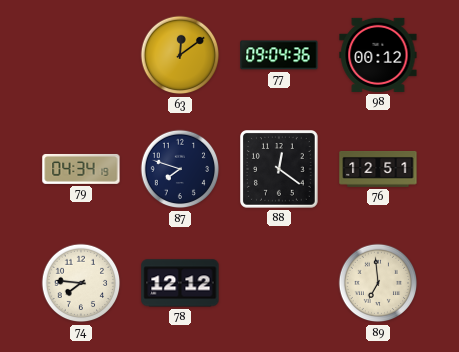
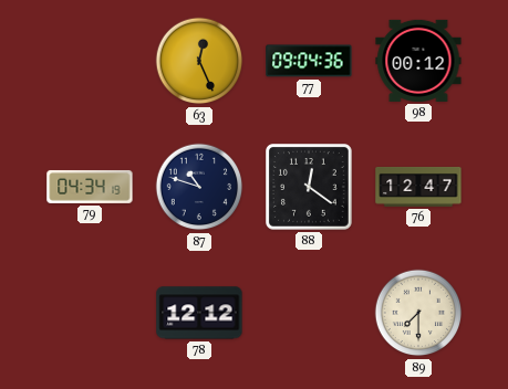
63: 12:09 -> 12:26 (199, 61)
87: 7:48 -> 10:48 (199, 187)
76: 12:51 -> 12:47 (418, 187)
74: 7:46 -> none (81, 283)
89: 6:59 -> 7:30 (418, 313)
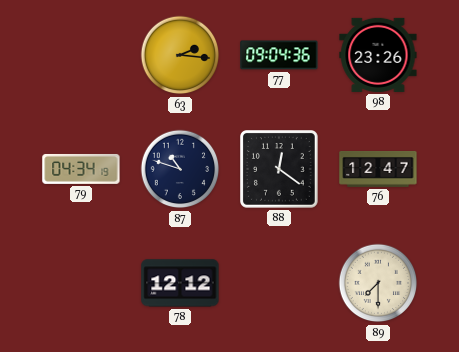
63: 12:26 -> 2:16 (180, 55)
98: 00:12 -> 23:26 (378, 55)
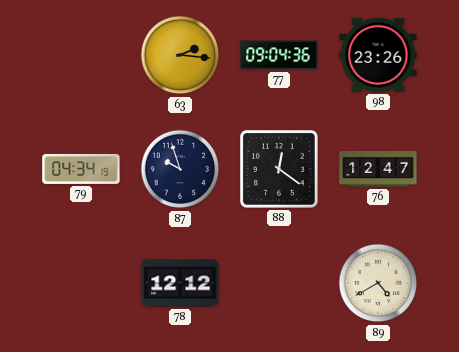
87: 10:48 -> 9:57 (180, 169)
89: 7:30 -> 4:40 (378, 283)
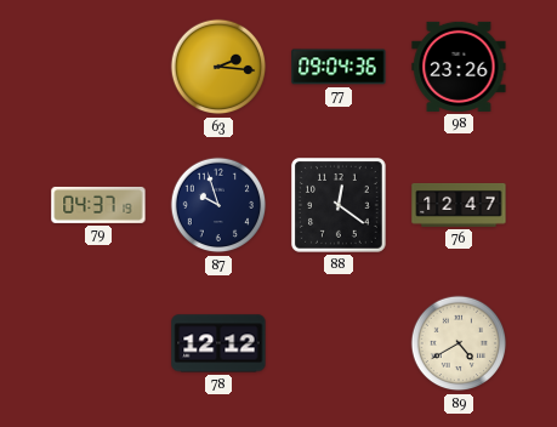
79: 04:34 -> 04:37 (98, 205)
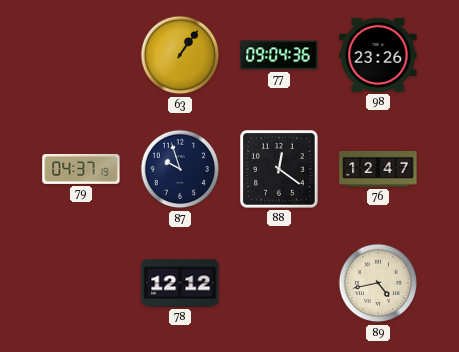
63: 2:16 -> 1:06 (180, 55)
89: 4:40 -> 4:43 (378, 283)
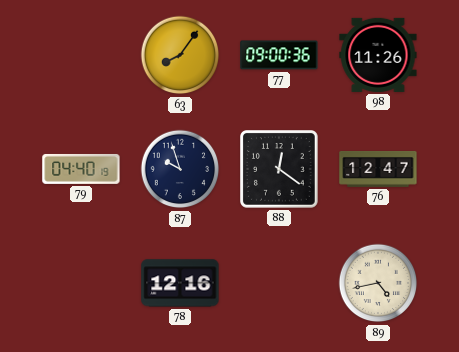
63: 1:06 -> 8:06 (180, 55)
77: 09:04 -> 09:00 (279, 55)
98: 23:26 -> 11:26 (378, 55)
79: 04:37 -> 04:40 (81, 169)
78: 12:12 -> 12:16 (180, 283)
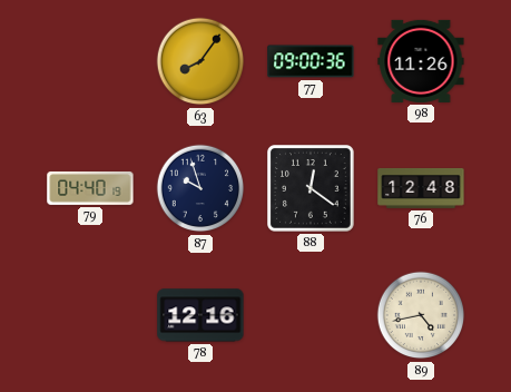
76: 12:47 -> 12:48 (421, 188)
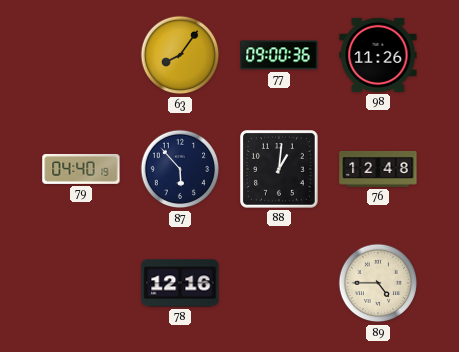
87: 9:57 -> 5:53 (180, 169)
88: 12:21 -> 1:01 (280, 170)
89: 4:43 -> 4:45 (378, 283)
